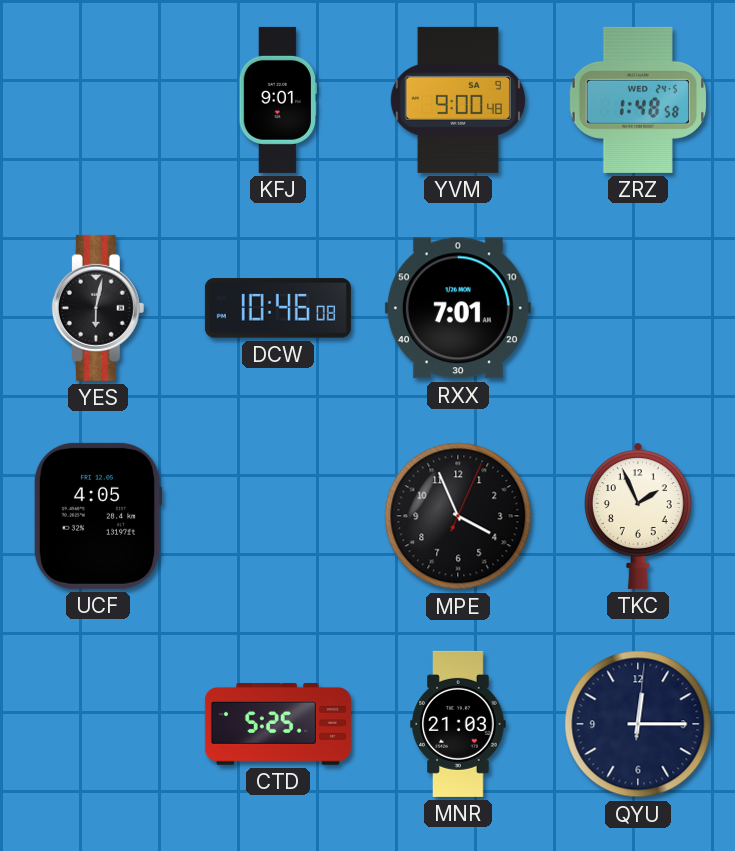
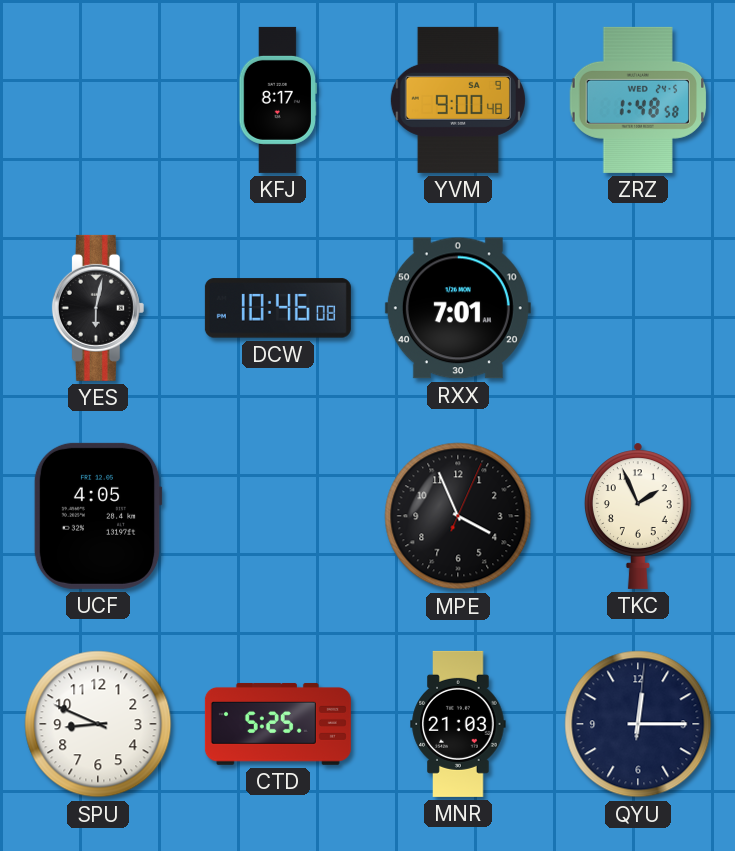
KFJ: 9:01 -> 8:17 (277, 100)
SPU: none -> 8:49 (98, 724)
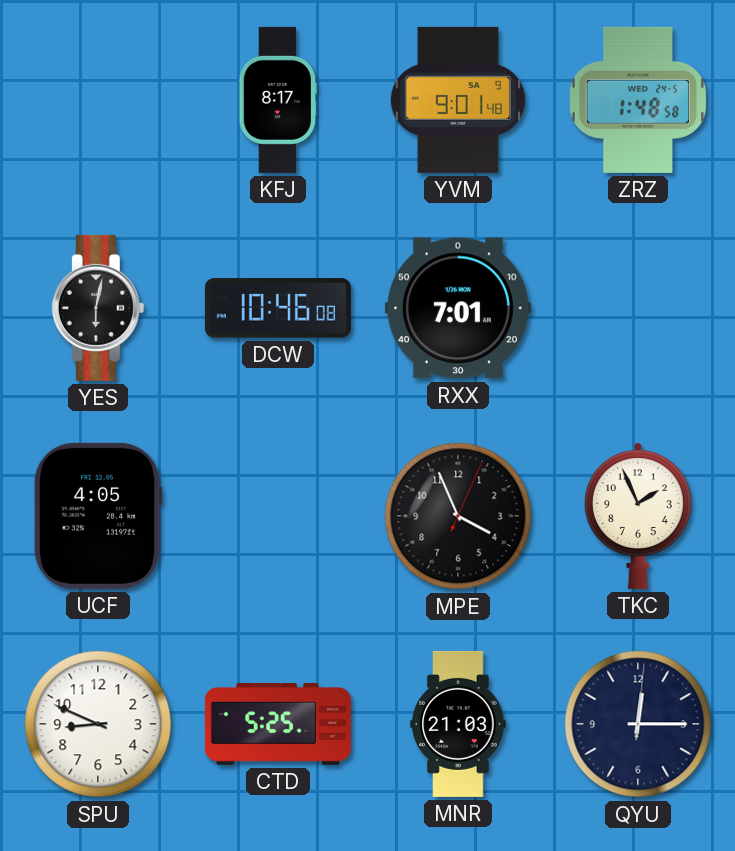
YVM: 9:00 -> 9:01 (458, 100)
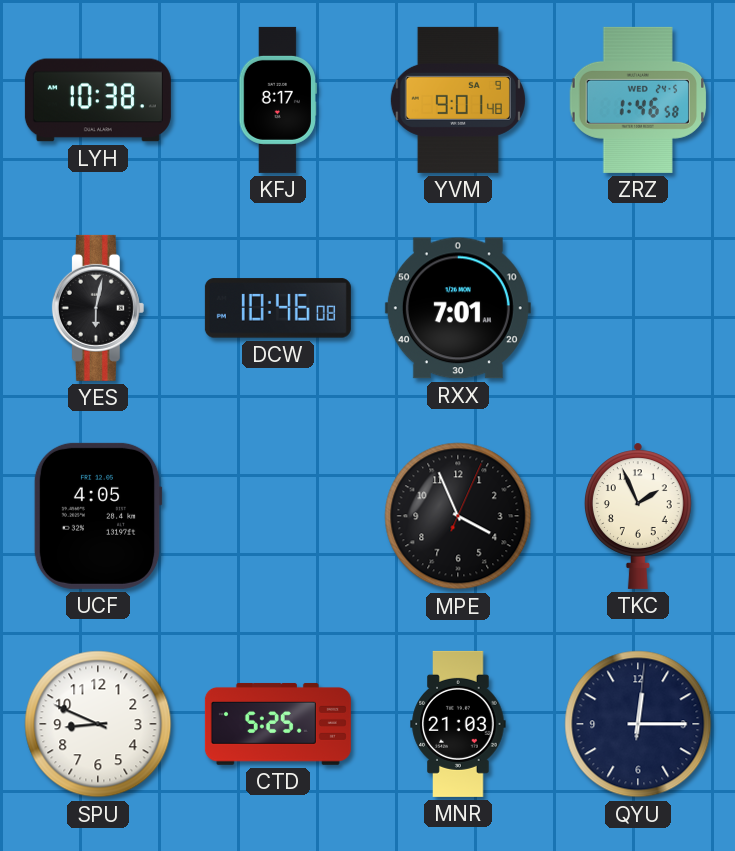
LYH: none -> 10:38 (98, 100)
ZRZ: 1:48 -> 1:46 (638, 100)
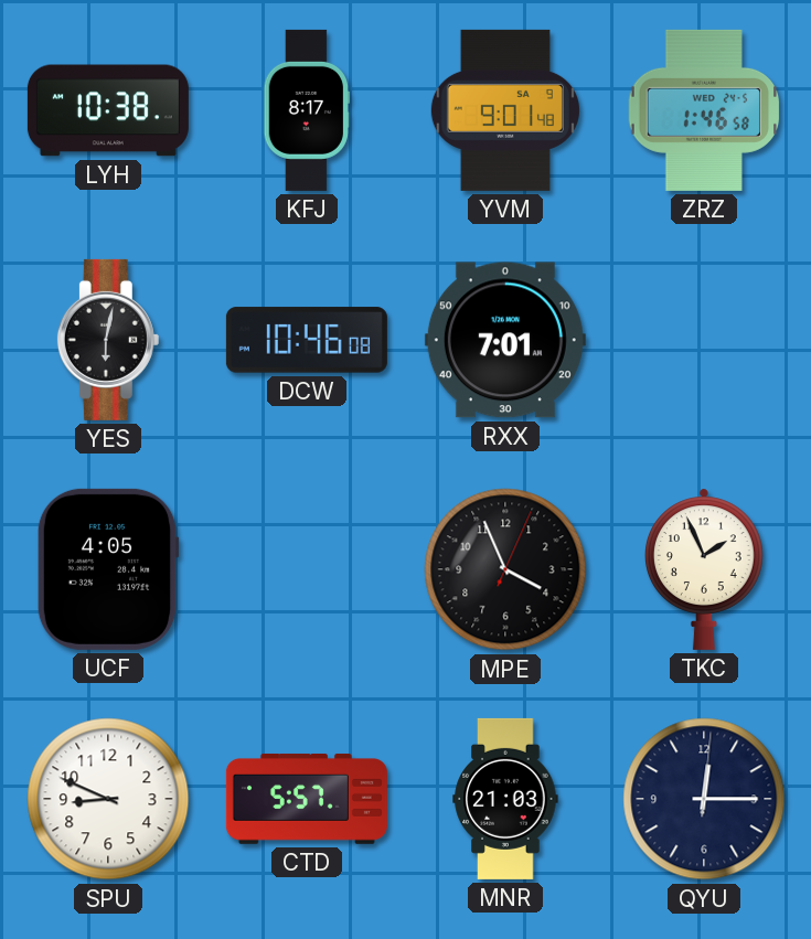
CTD: 5:25 -> 5:57 (307, 799)
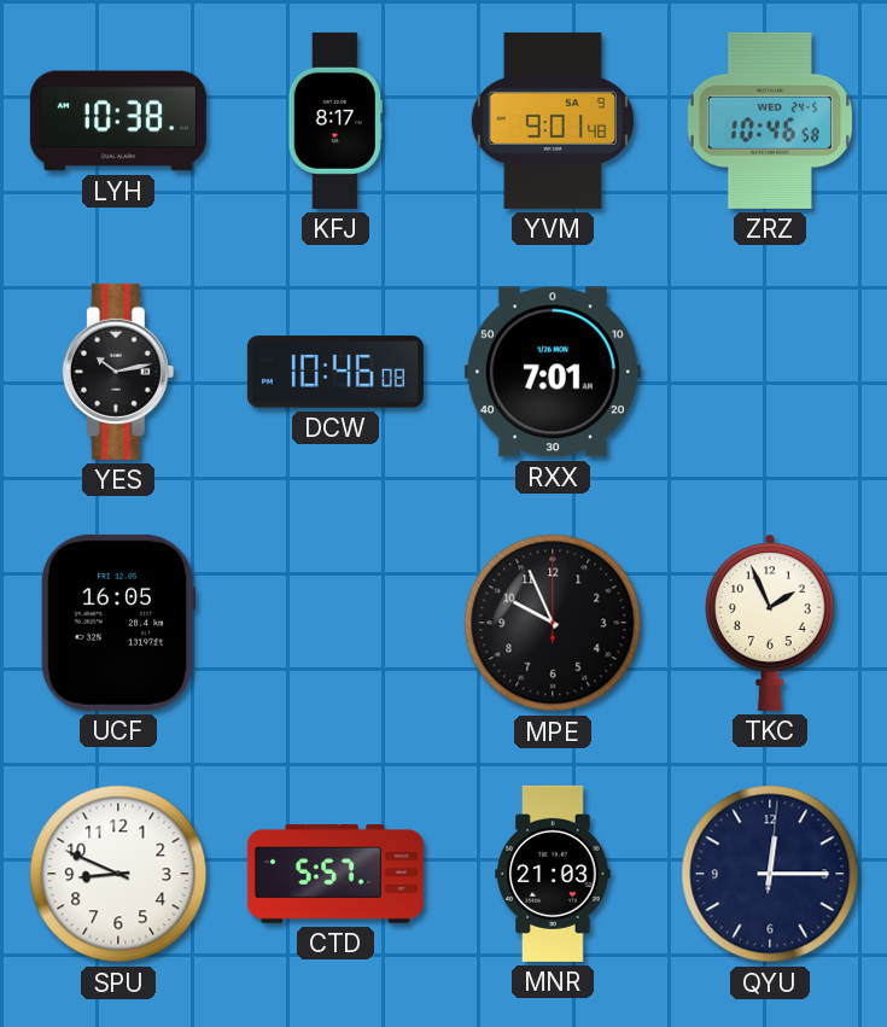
ZRZ: 1:46 -> 10:46 (770, 121)
YES: 6:02 -> 10:13 (118, 372)
UCF: 4:05 -> 16:05 (118, 623)
MPE: 3:56 -> 9:56 (553, 623)
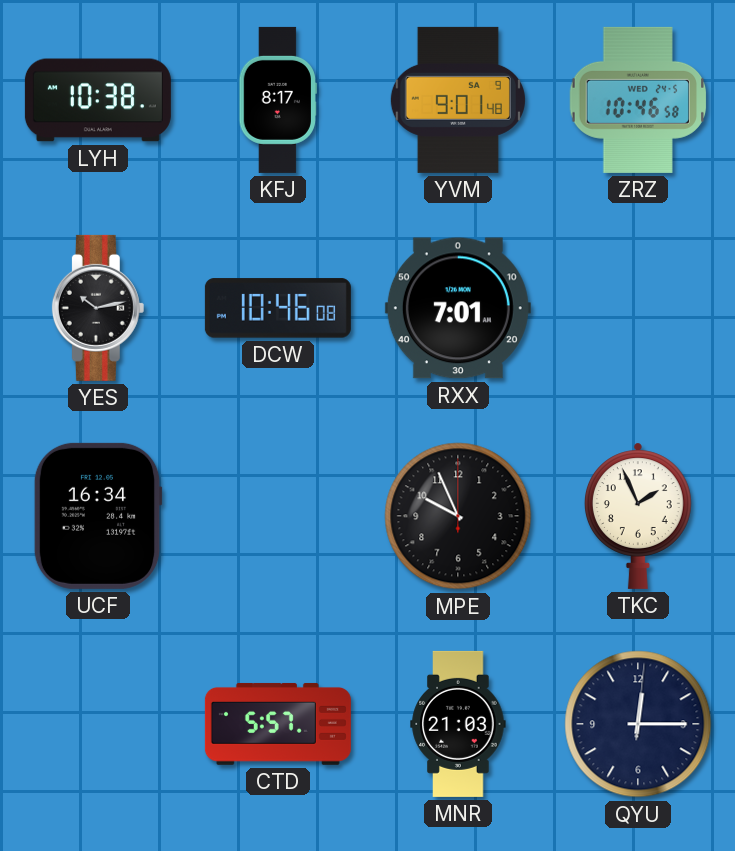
UCF: 16:05 -> 16:34 (98, 516)
SPU: 8:49 -> none (118, 874)
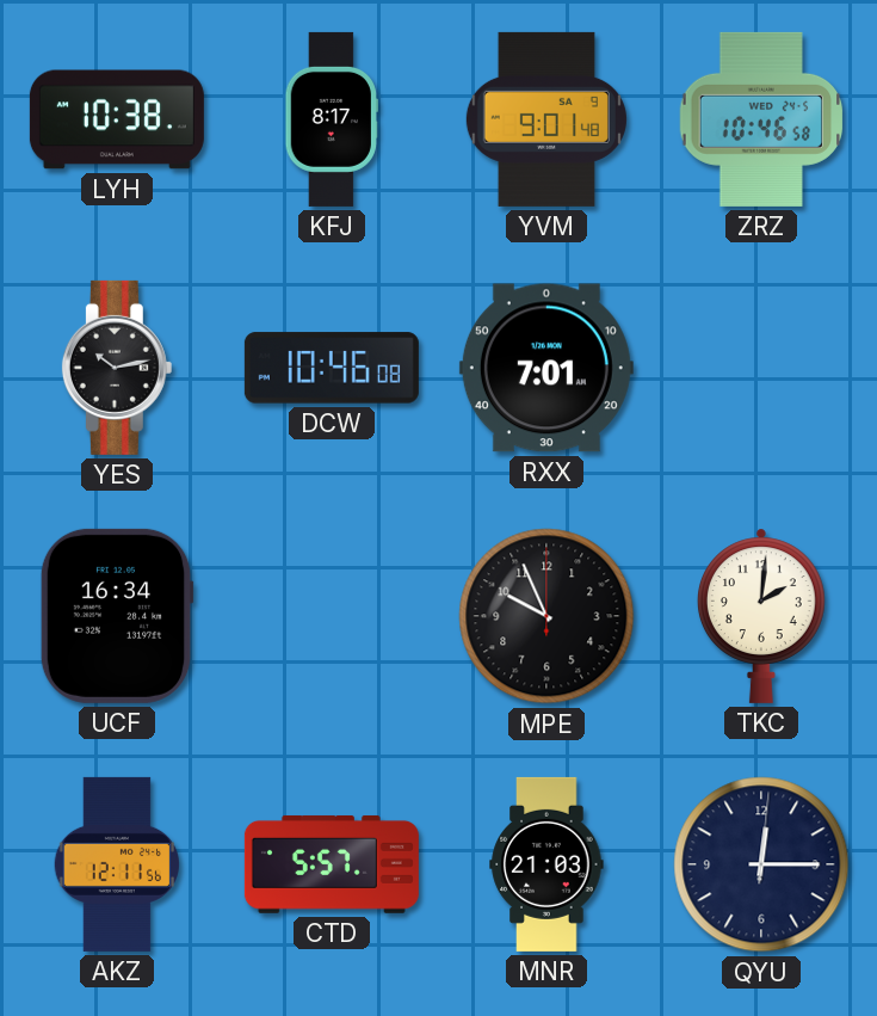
TKC: 1:56 -> 2:01 (761, 616)
AKZ: none -> 12:11 (116, 864)
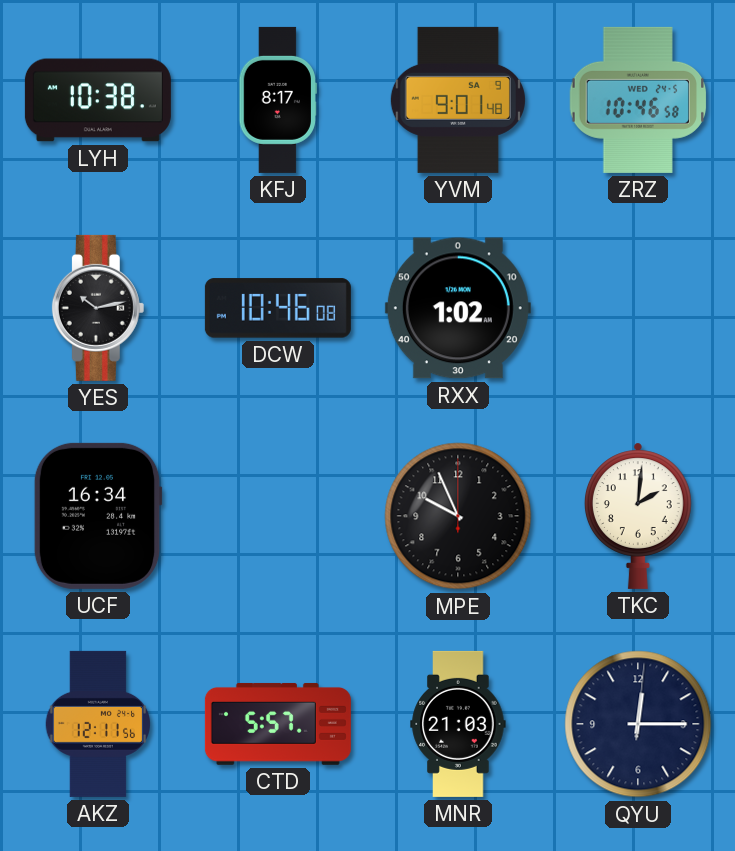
RXX: 7:01 -> 1:02 (458, 308)
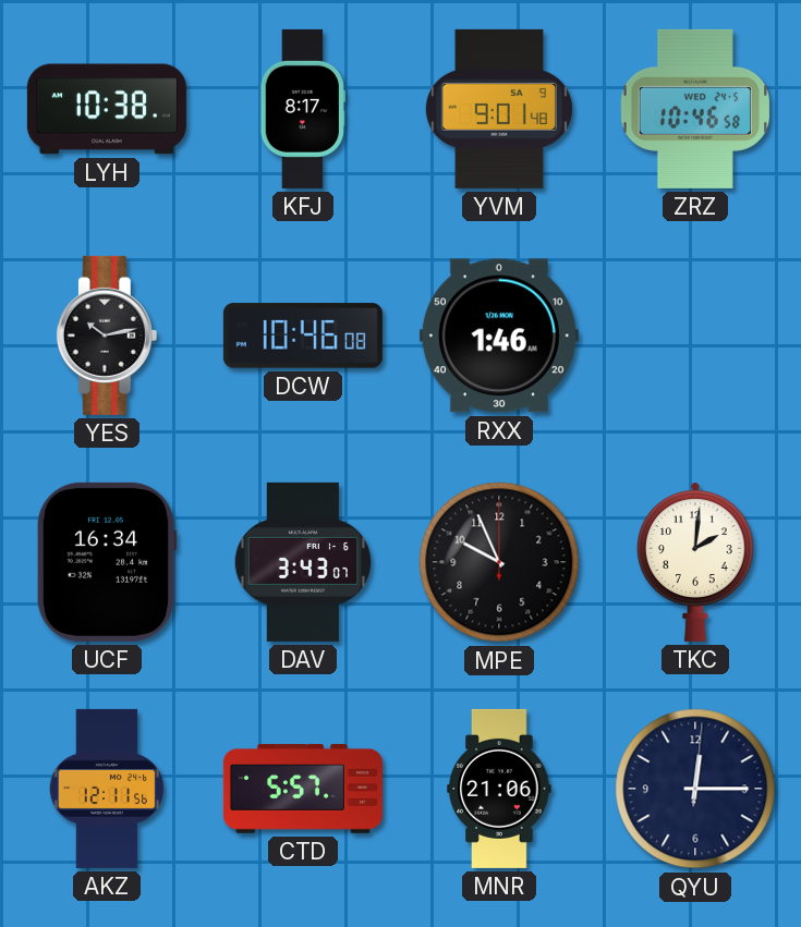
RXX: 1:02 -> 1:46 (499, 336)
DAV: none -> 3:43 (303, 562)
MNR: 21:03 -> 21:06 (499, 789)
